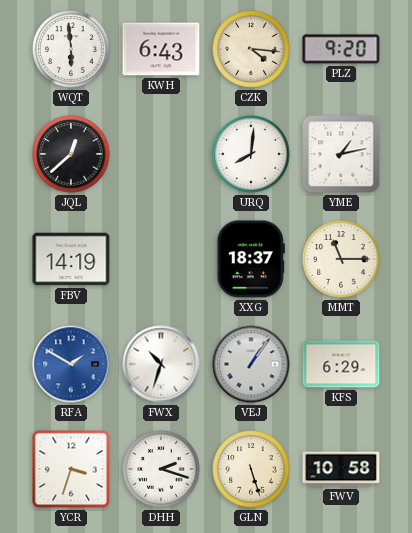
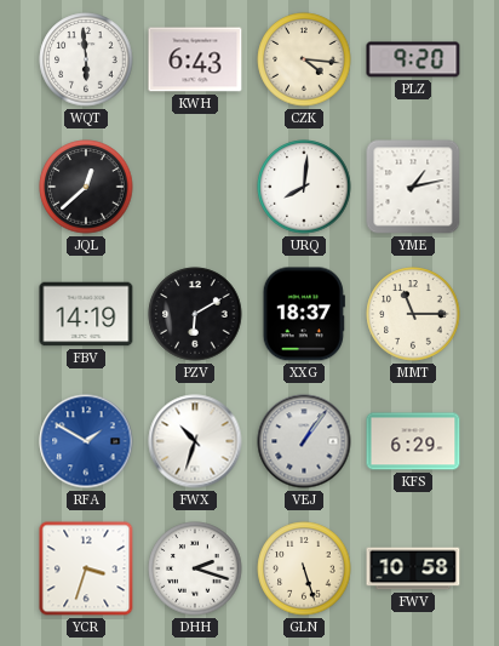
PZV: none -> 6:10 (195, 314)
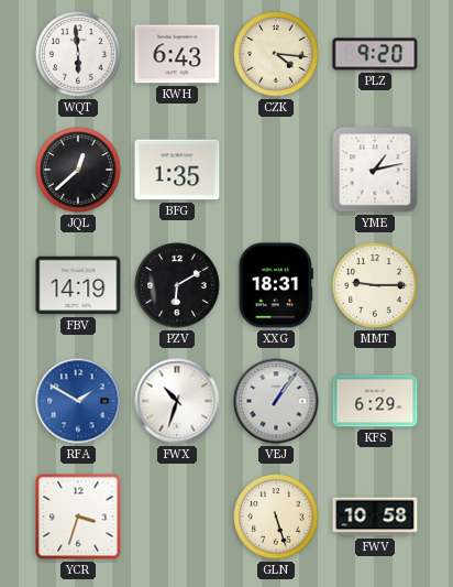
BFG: none -> 1:35 (177, 170)
URQ: 8:01 -> none (304, 187)
XXG: 18:37 -> 18:31 (276, 285)
MMT: 11:15 -> 9:15 (375, 285)
DHH: 2:18 -> none (195, 568)
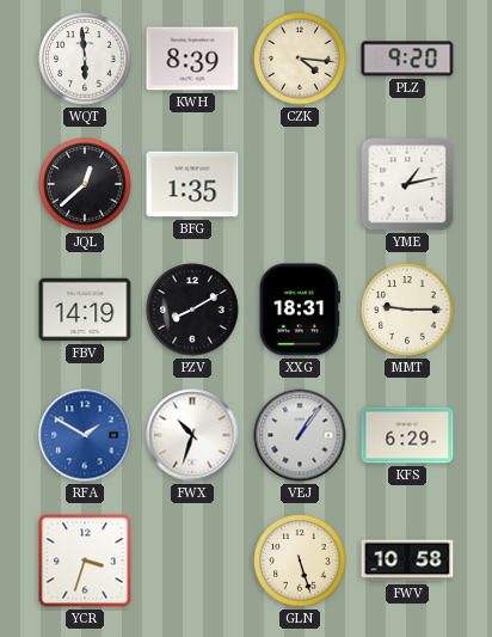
KWH: 6:43 -> 8:39 (192, 59)
PZV: 6:10 -> 8:10 (192, 310)
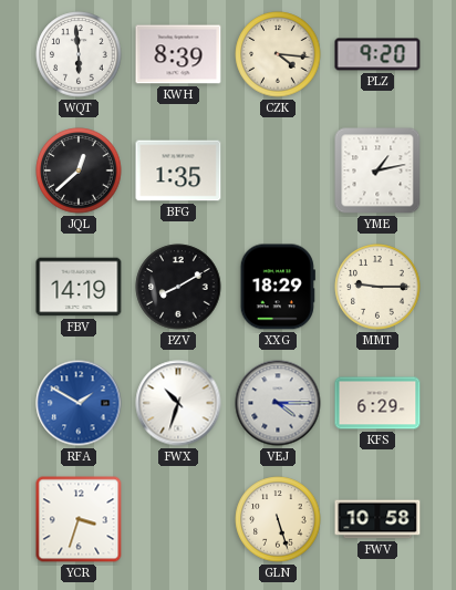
XXG: 18:31 -> 18:29 (278, 287)
VEJ: 1:06 -> 4:15 (278, 403)
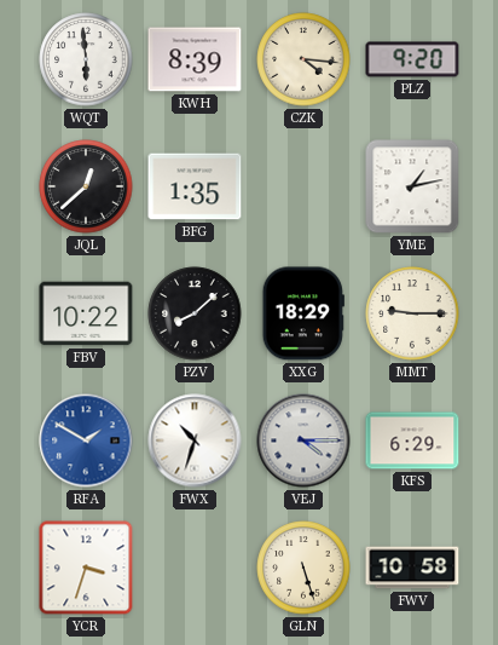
FBV: 14:19 -> 10:22 (86, 313)
PZV: 8:10 -> 8:08 (195, 313)
